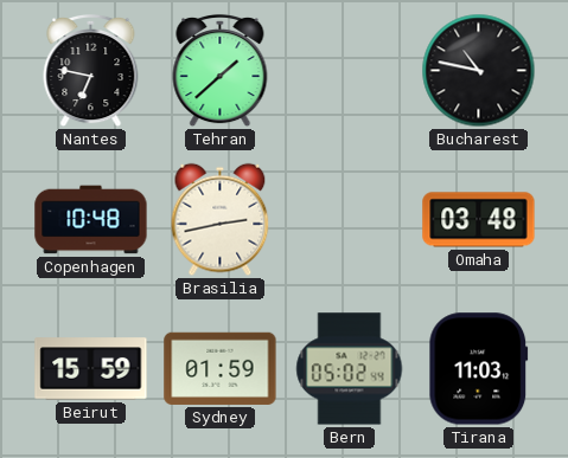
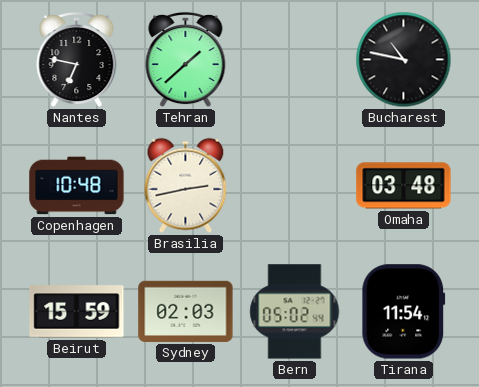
Sydney: 01:59 -> 02:03 (186, 311)
Tirana: 11:03 -> 11:54 (404, 312)
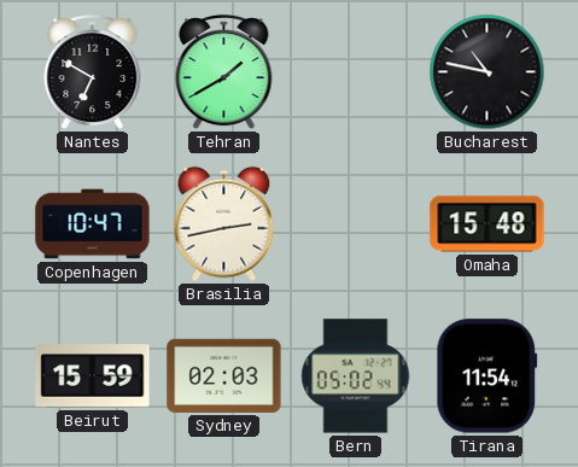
Nantes: 6:47 -> 6:50 (93, 72)
Tehran: 1:38 -> 1:40 (224, 72)
Copenhagen: 10:48 -> 10:47 (93, 224)
Omaha: 03:48 -> 15:48 (487, 224)
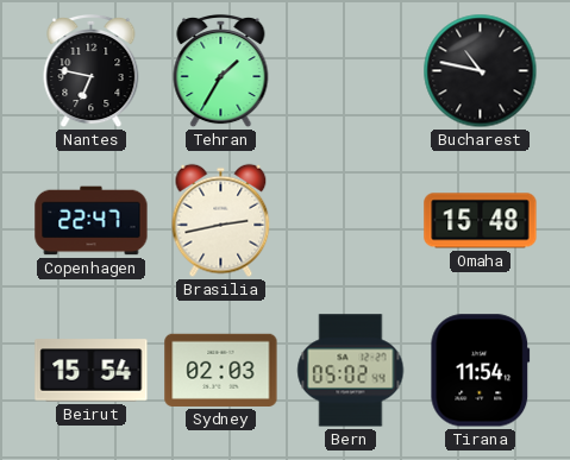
Nantes: 6:50 -> 6:47 (92, 71)
Tehran: 1:40 -> 1:35 (221, 71)
Copenhagen: 10:47 -> 22:47 (92, 221)
Beirut: 15:59 -> 15:54 (92, 371)
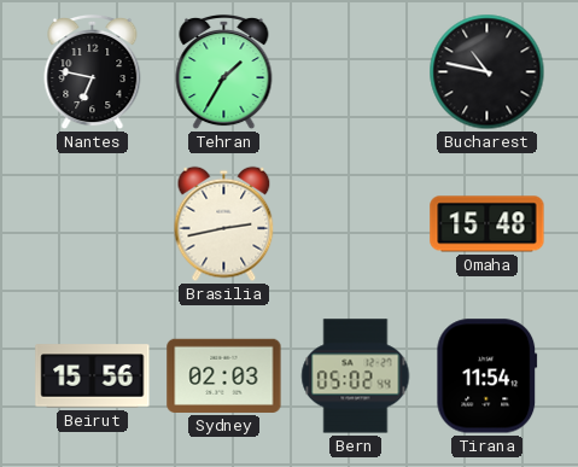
Copenhagen: 22:47 -> none (92, 221)
Beirut: 15:54 -> 15:56 (93, 376)
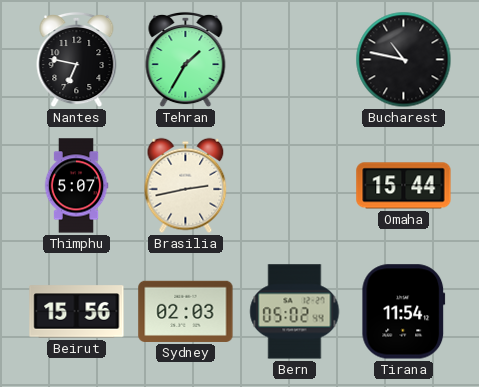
Thimphu: none -> 5:07 (76, 186)
Omaha: 15:48 -> 15:44 (404, 186)
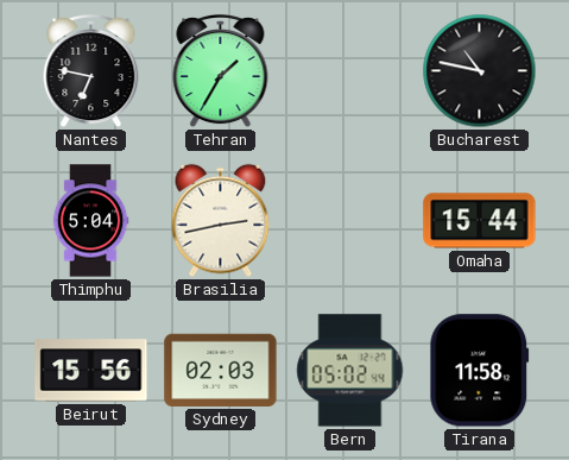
Thimphu: 5:07 -> 5:04 (90, 221)
Tirana: 11:54 -> 11:58 (480, 371)
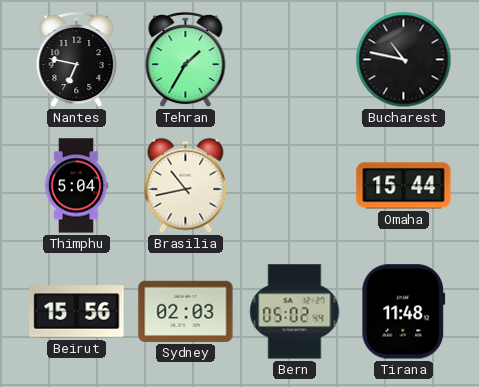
Brasilia: 2:43 -> 10:43 (186, 186)
Tirana: 11:58 -> 11:48 (404, 312)
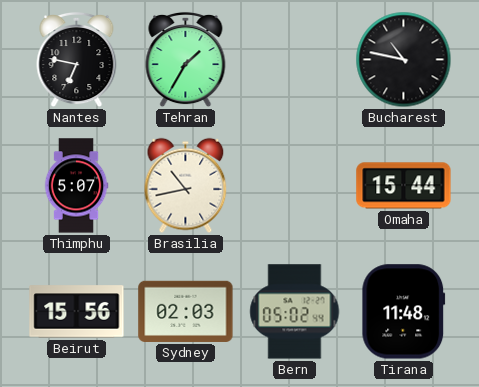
Thimphu: 5:04 -> 5:07 (76, 186)
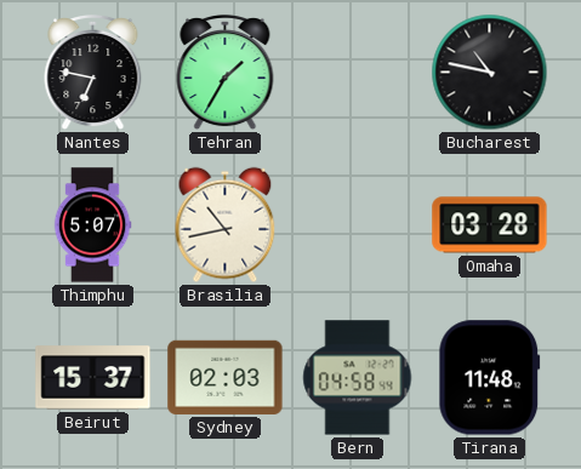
Omaha: 15:44 -> 03:28 (490, 225)
Beirut: 15:56 -> 15:37 (93, 378)
Bern: 05:02 -> 04:58 (358, 378)
